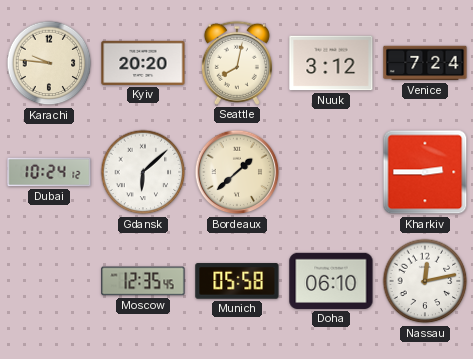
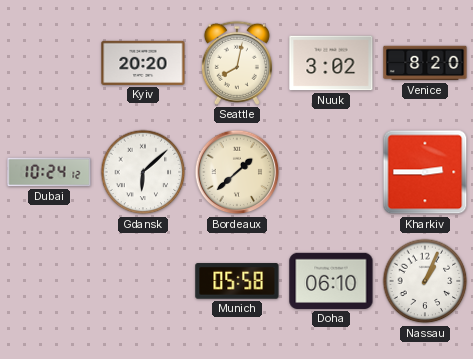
Karachi: 9:46 -> none (49, 63)
Nuuk: 3:12 -> 3:02 (331, 63)
Venice: 7:24 -> 8:20 (425, 63)
Moscow: 12:35 -> none (143, 281)
Nassau: 12:13 -> 1:04 (425, 281)
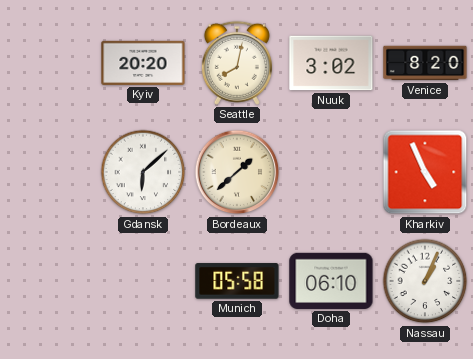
Dubai: 10:24 -> none (49, 172)
Kharkiv: 2:45 -> 4:56 (425, 172)
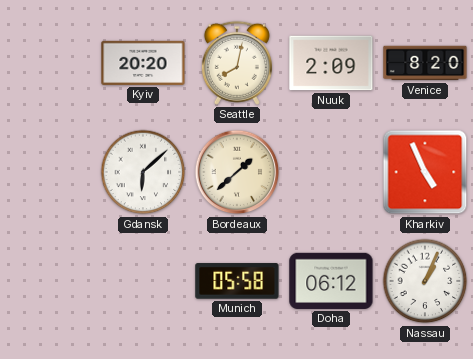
Nuuk: 3:02 -> 2:09 (331, 63)
Doha: 06:10 -> 06:12 (331, 281)
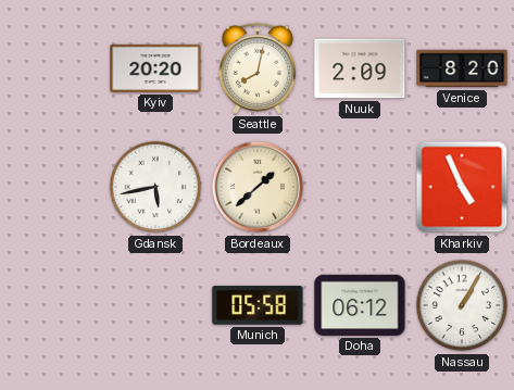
Gdansk: 6:08 -> 5:43 (155, 187)
Nassau: 1:04 -> 1:05 (462, 305)
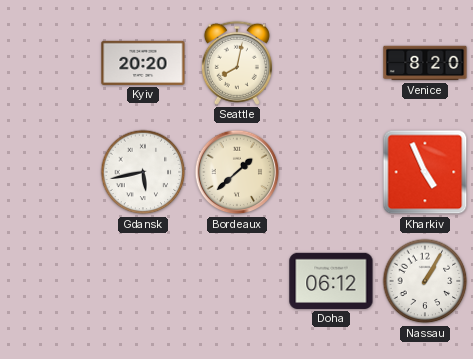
Nuuk: 2:09 -> none (360, 68)
Munich: 05:58 -> none (258, 305)
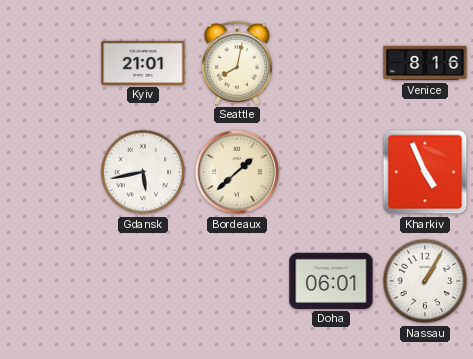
Kyiv: 20:20 -> 21:01 (143, 63)
Venice: 8:20 -> 8:16 (425, 63)
Doha: 06:12 -> 06:01 (331, 281)
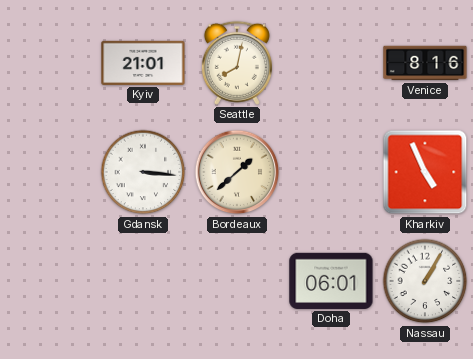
Gdansk: 5:43 -> 3:16 (143, 172)
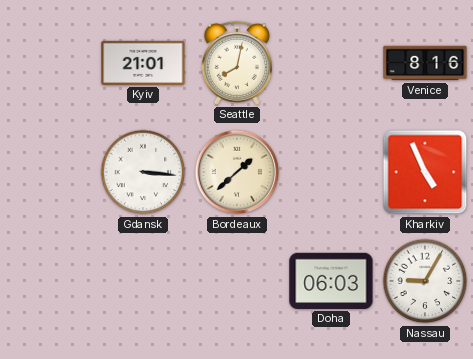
Doha: 06:01 -> 06:03 (331, 281)
Nassau: 1:05 -> 9:05 (425, 281)
